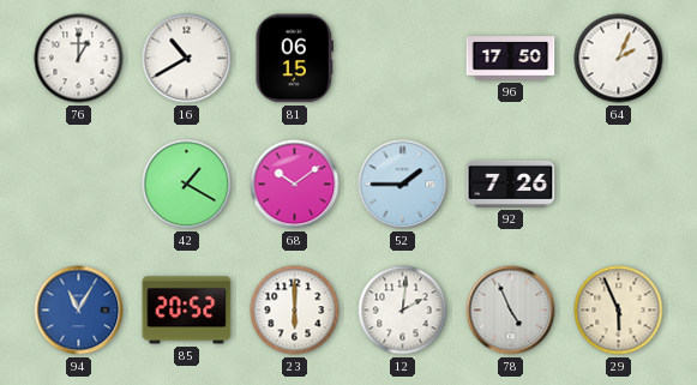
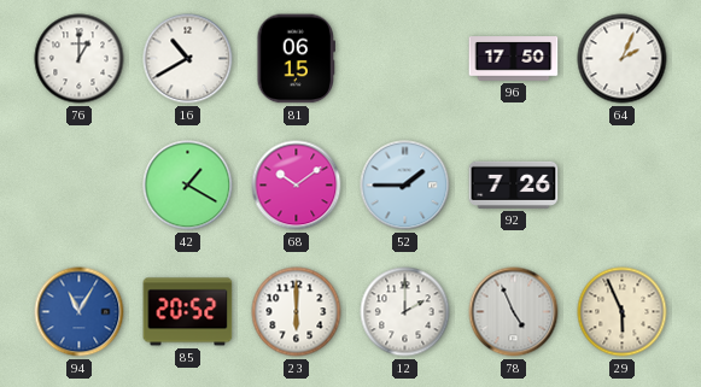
12: 2:01 -> 2:00 (405, 312)
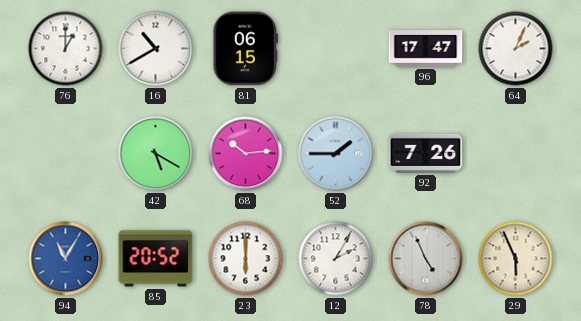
96: 17:50 -> 17:47 (426, 49)
42: 1:20 -> 5:20 (156, 154)
68: 10:09 -> 10:14 (246, 154)
12: 2:00 -> 2:05 (336, 259)
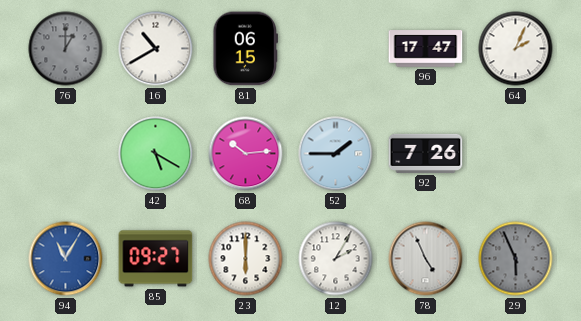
76 dial: white -> grey (66, 49)
85: 20:52 -> 09:27 (156, 259)
29 dial: cream -> grey (516, 259)
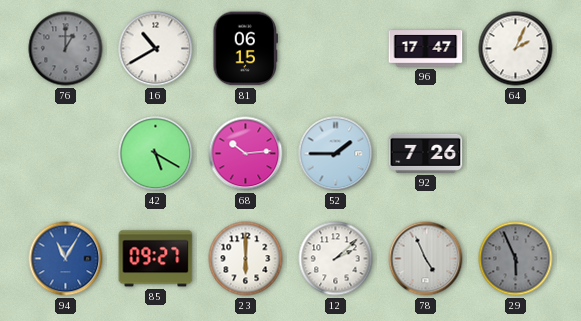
12: 2:05 -> 2:08 (336, 259)
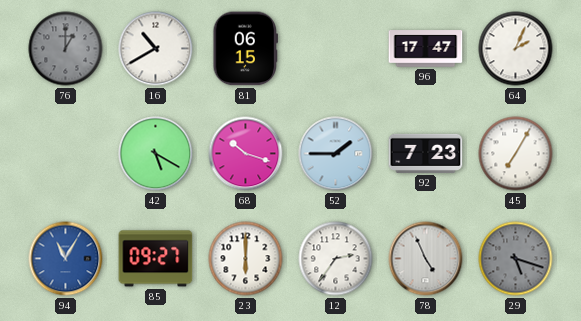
68: 10:14 -> 10:18 (246, 154)
92: 7:26 -> 7:23 (426, 153)
45: none -> 7:05 (516, 154)
12: 2:08 -> 2:36 (336, 259)
29: 5:56 -> 5:18 (516, 259)
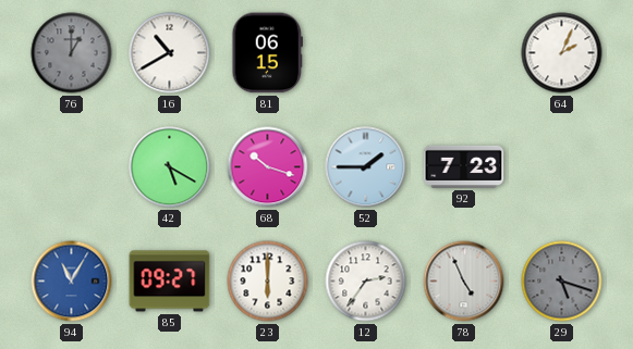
96: 17:47 -> none (426, 49)
45: 7:05 -> none (516, 154)
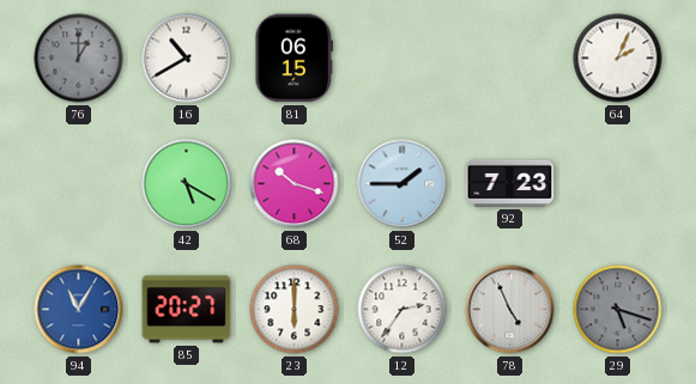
85: 09:27 -> 20:27 (187, 310)
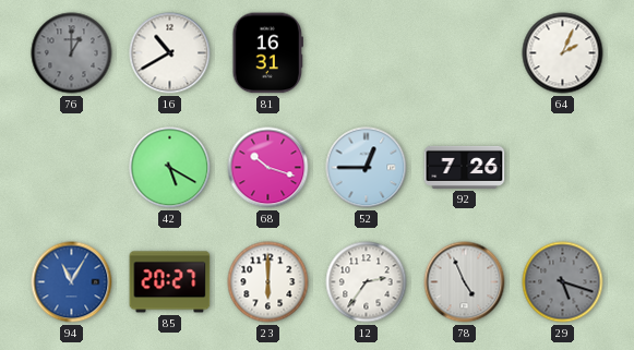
81: 06:15 -> 16:31 (268, 53)
52: 1:45 -> 12:45 (367, 168)
92: 7:23 -> 7:26 (465, 167)
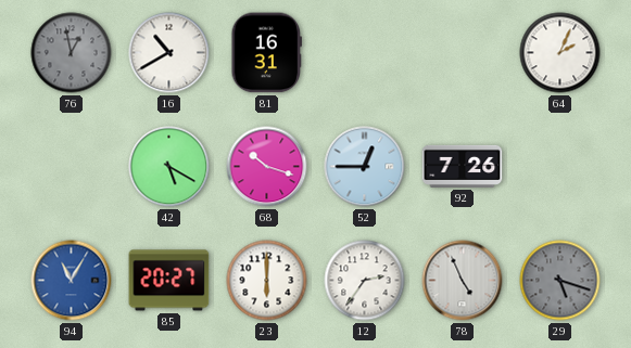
76: 1:00 -> 12:58 (72, 53)
